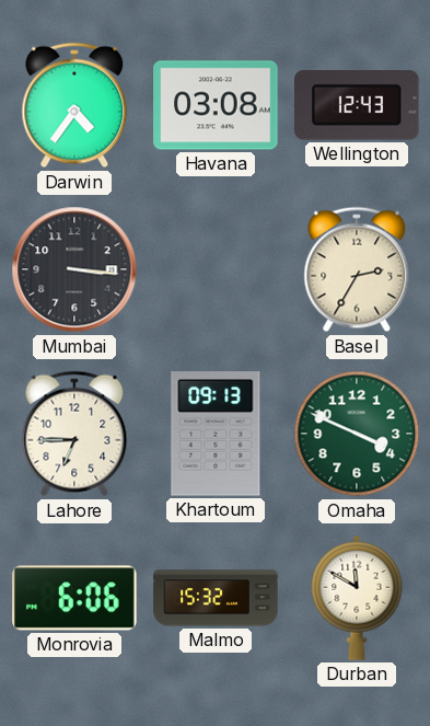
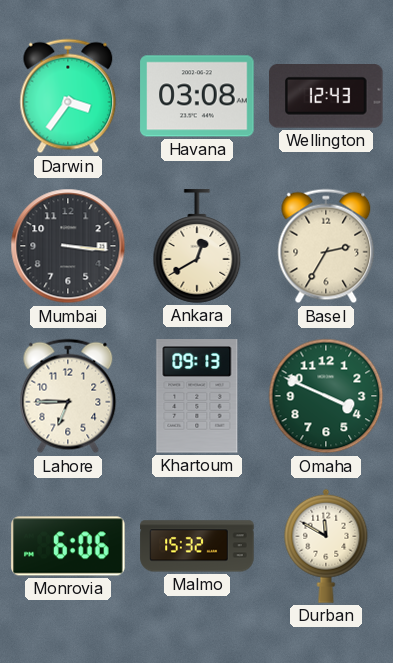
Darwin: 4:36 -> 3:36 (68, 96)
Ankara: none -> 12:40 (197, 246)
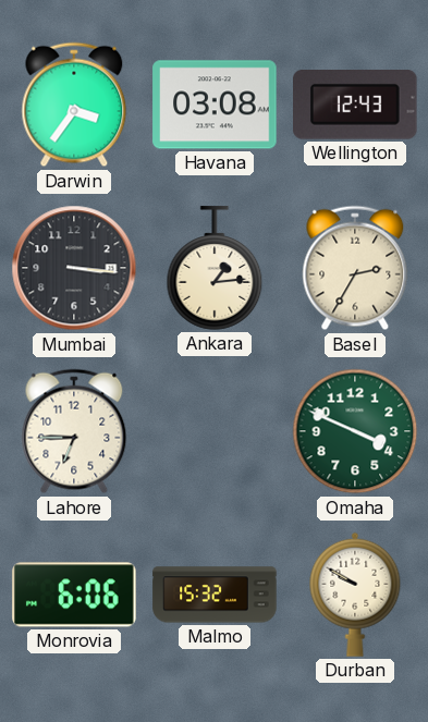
Ankara: 12:40 -> 1:14 (215, 268)
Khartoum: 09:13 -> none (197, 396)
Durban: 11:50 -> 9:50 (355, 595)
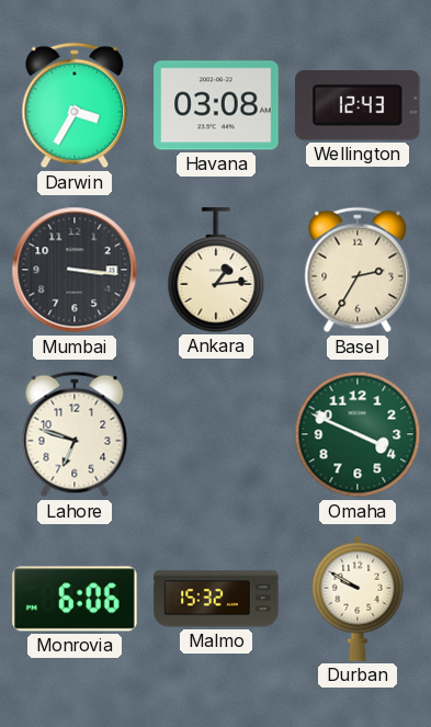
Darwin: 3:36 -> 3:35 (75, 105)
Lahore: 6:45 -> 6:48 (75, 434)
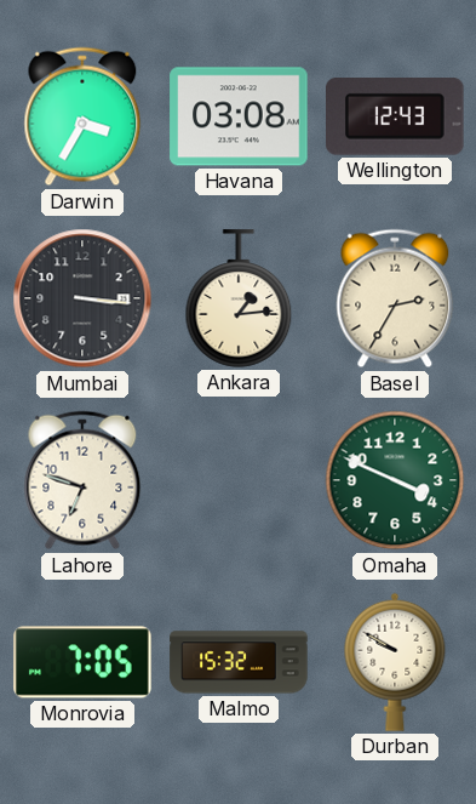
Monrovia: 6:06 -> 7:05 (82, 662)
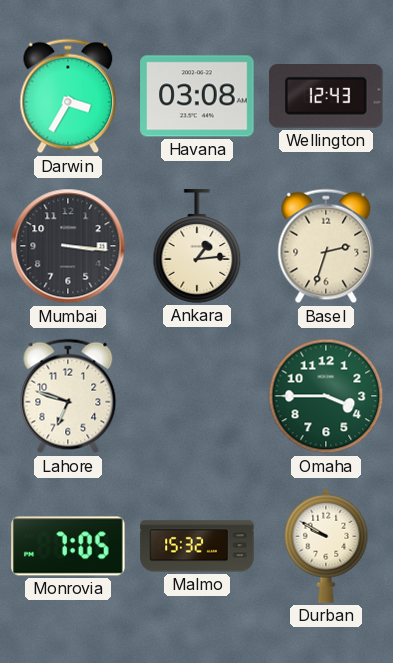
Basel: 2:35 -> 2:33 (326, 246)
Omaha: 3:49 -> 3:45 (326, 396)
